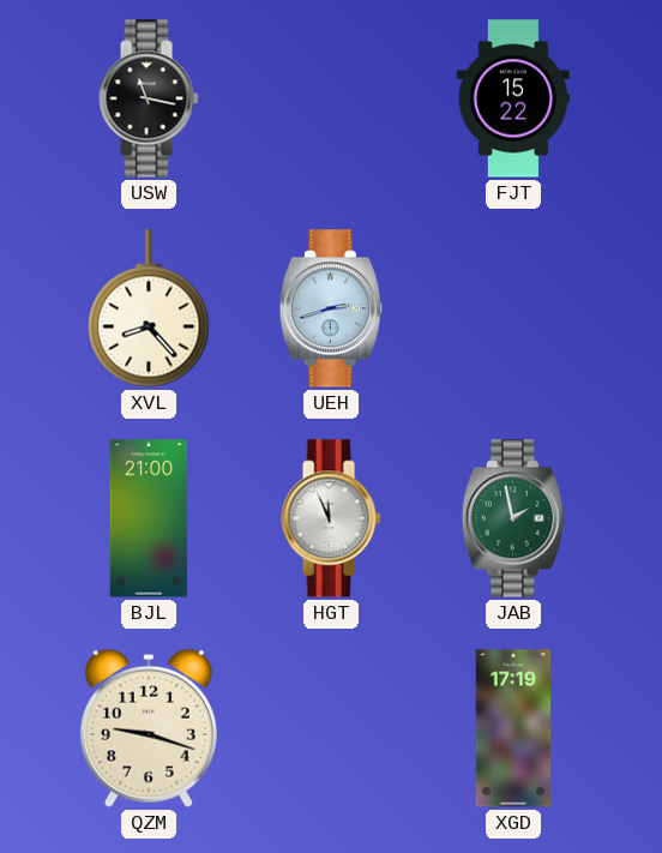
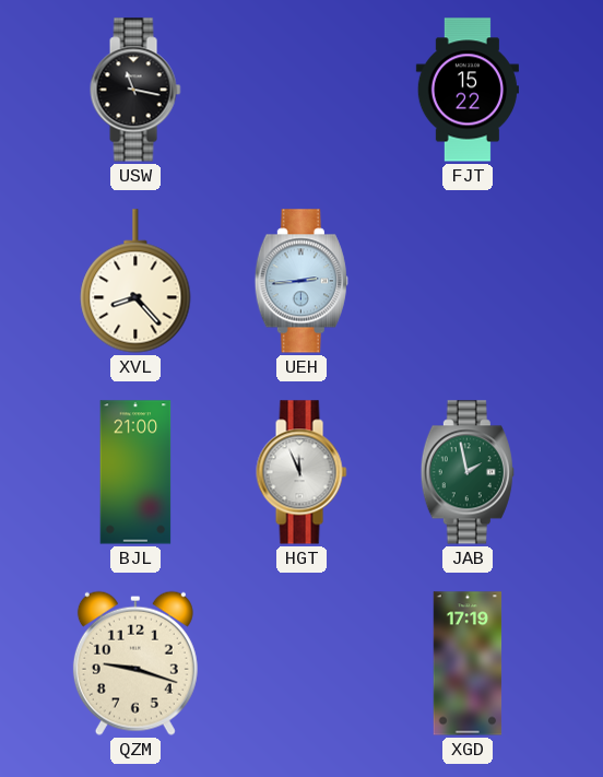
UEH: 2:42 -> 2:44 (301, 281)
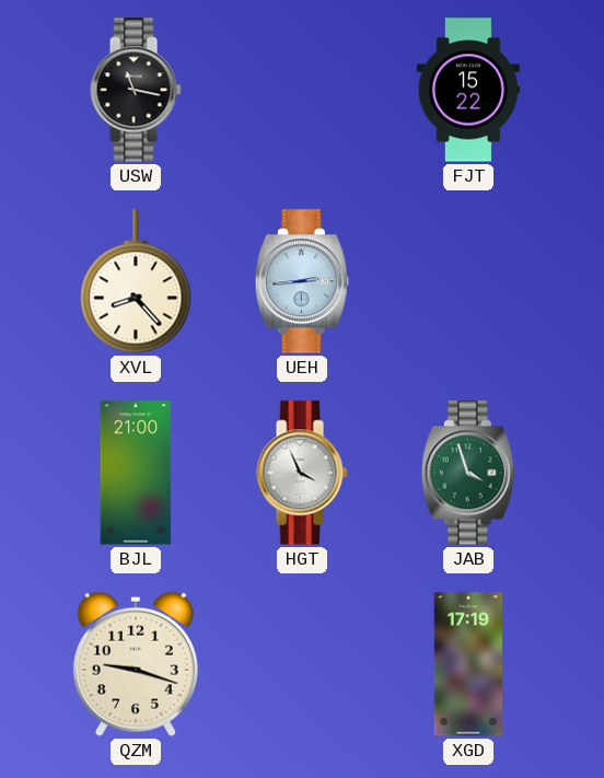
HGT: 11:56 -> 3:56 (302, 473)
JAB: 1:58 -> 3:57 (468, 473)
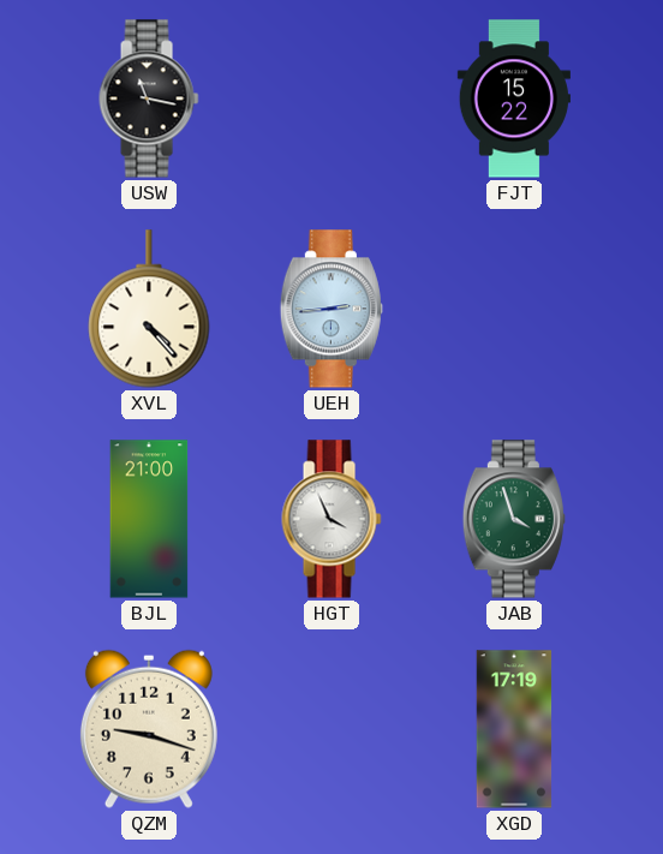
XVL: 8:23 -> 4:23 (149, 309)
